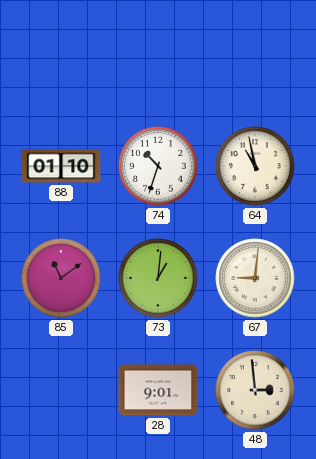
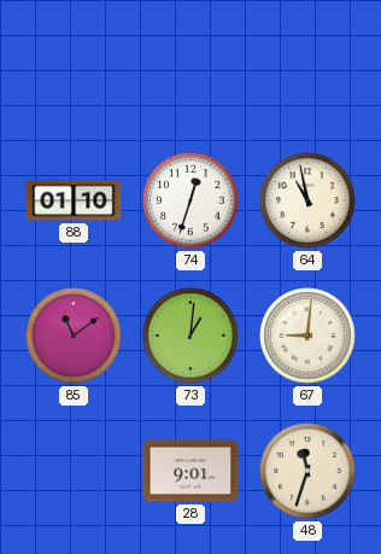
74: 10:33 -> 12:33 (190, 200)
48: 2:59 -> 11:33 (307, 471)
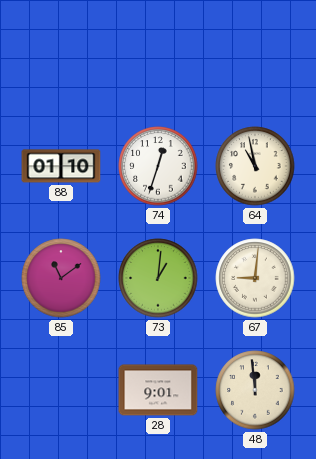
48: 11:33 -> 11:59 (255, 390)
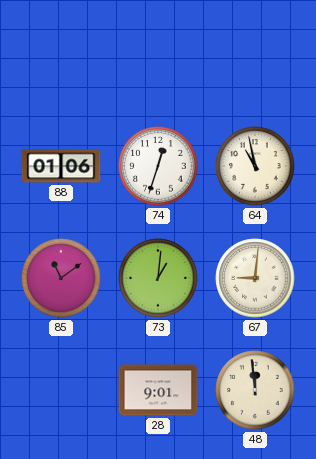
88: 01:10 -> 01:06 (61, 166)
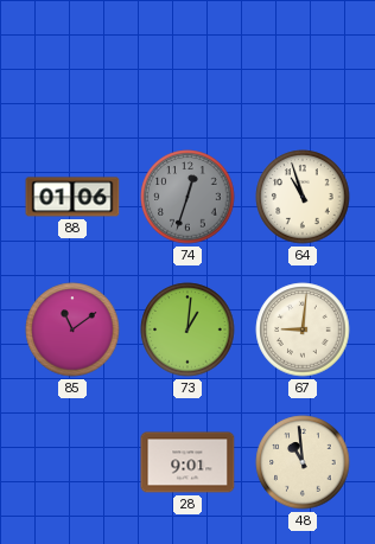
74 dial: white -> grey (188, 197)
64: 10:58 -> 10:57 (303, 197)
48: 11:59 -> 10:59 (303, 462)
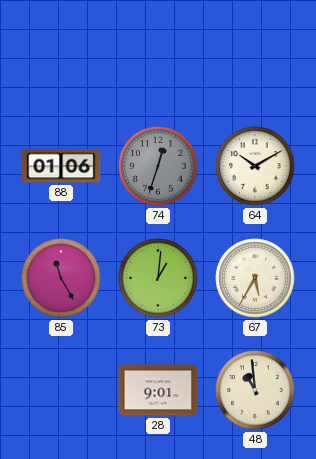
64: 10:57 -> 10:10 (255, 166)
85: 11:09 -> 11:25 (61, 278)
67: 9:01 -> 5:35 (255, 278)
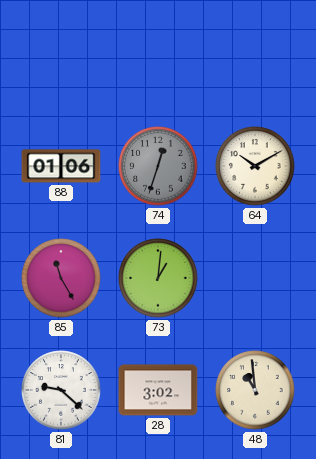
67: 5:35 -> none (255, 278)
81: none -> 9:22 (61, 390)
28: 9:01 -> 3:02 (158, 390)
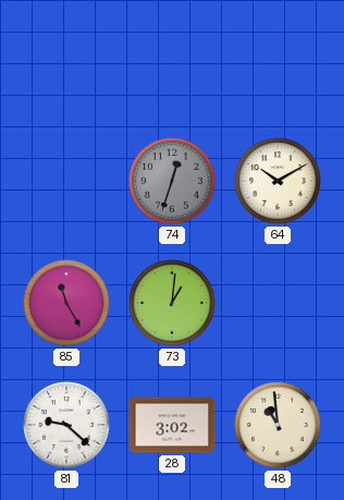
88: 01:06 -> none (61, 166)
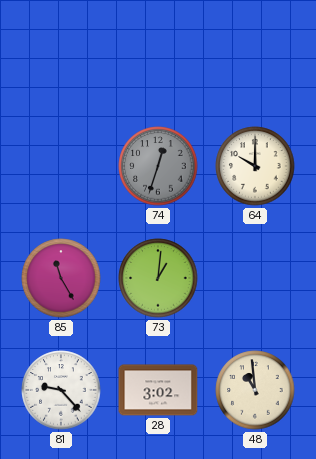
64: 10:10 -> 10:00 (255, 166)
81: 9:22 -> 9:23 (61, 390)
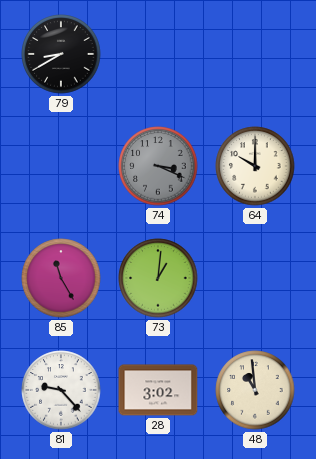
79: none -> 8:40 (61, 54)
74: 12:33 -> 3:19 (158, 166)
